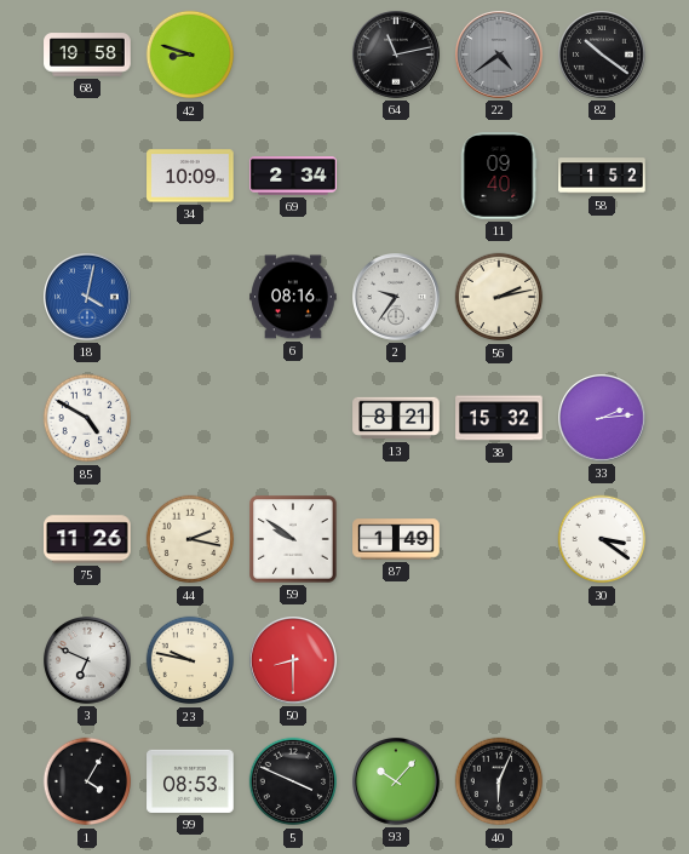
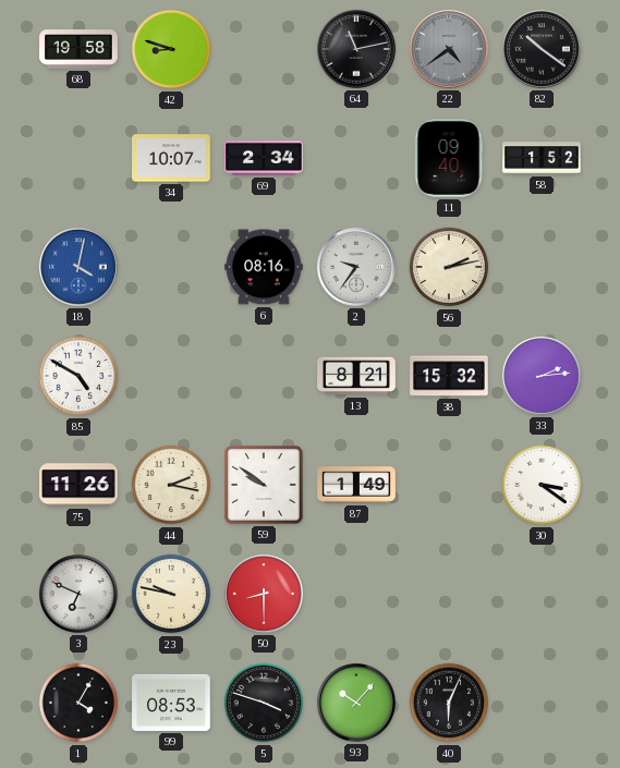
34: 10:09 -> 10:07 (171, 158)
5: 3:49 -> 3:48 (264, 703)
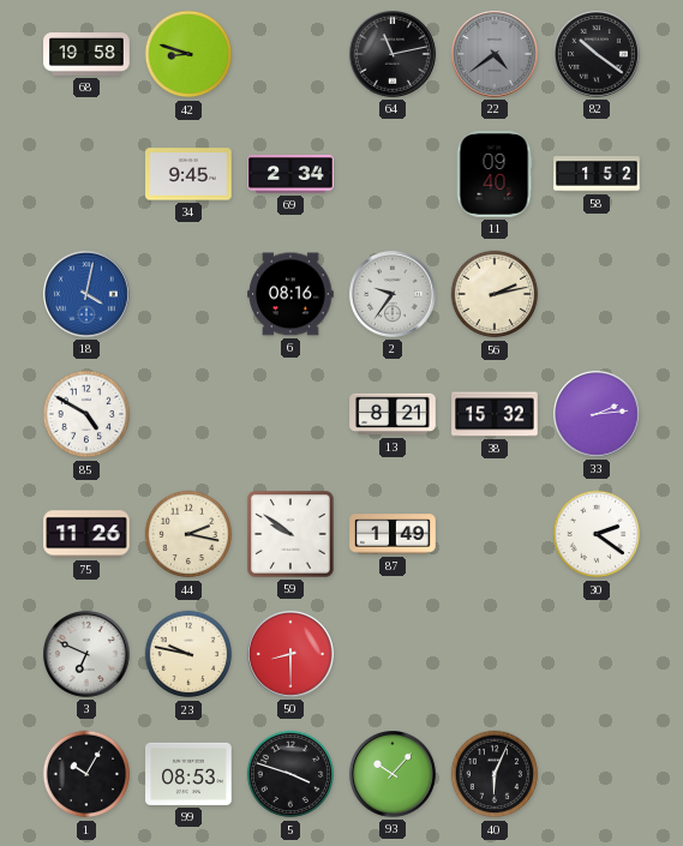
34: 10:07 -> 9:45 (188, 174)
30: 3:21 -> 2:21 (597, 534)
1: 4:05 -> 10:05 (86, 774)
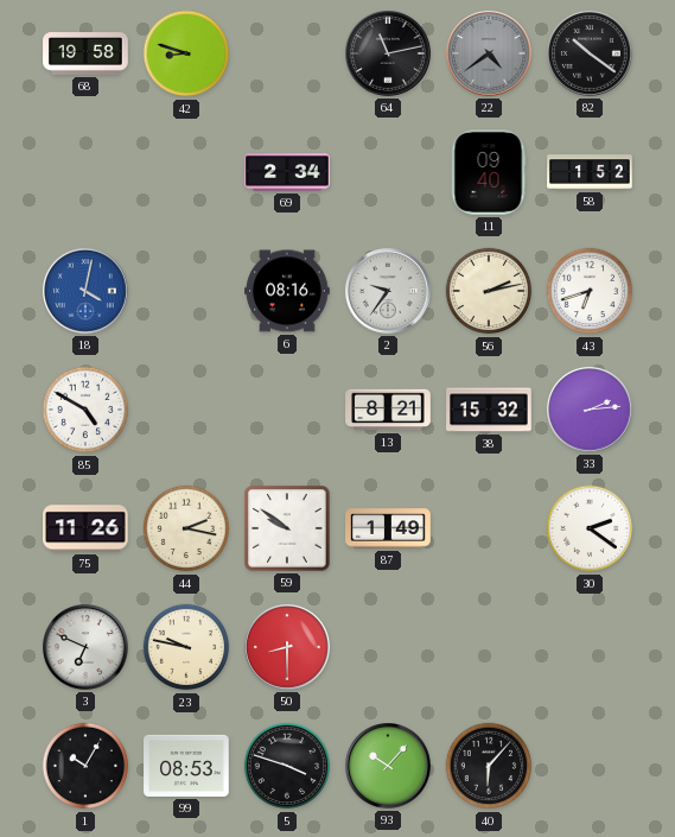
34: 9:45 -> none (188, 174)
43: none -> 6:42 (590, 291)
40: 6:04 -> 6:07 (489, 766)
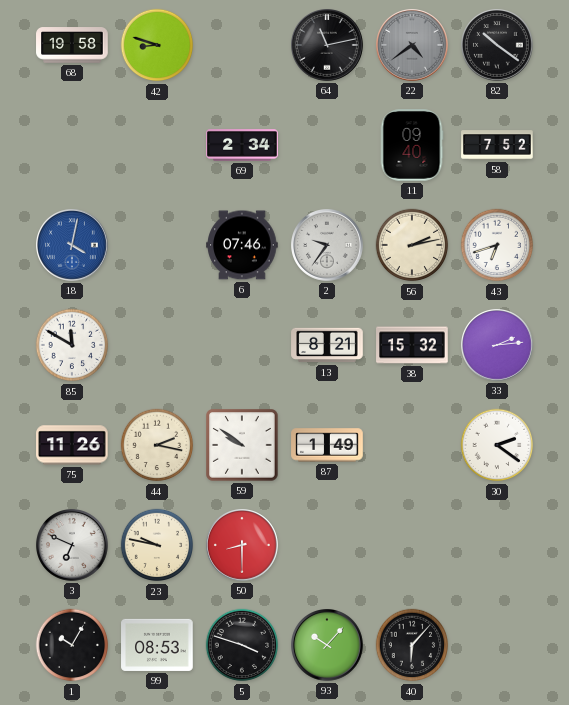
58: 1:52 -> 7:52 (497, 145)
6: 08:16 -> 07:46 (242, 245)
85: 4:50 -> 11:50 (72, 345)
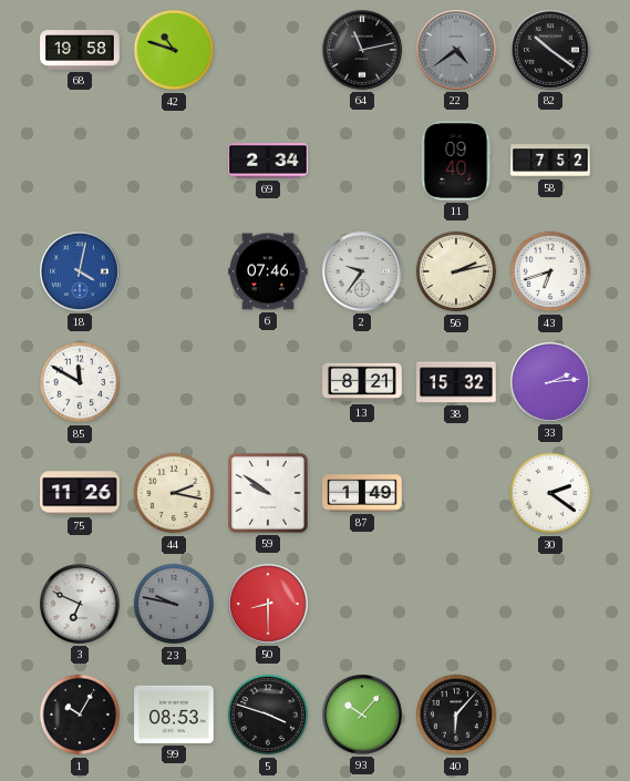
42: 8:48 -> 10:48 (174, 50)
23 dial: cream -> grey (174, 604)
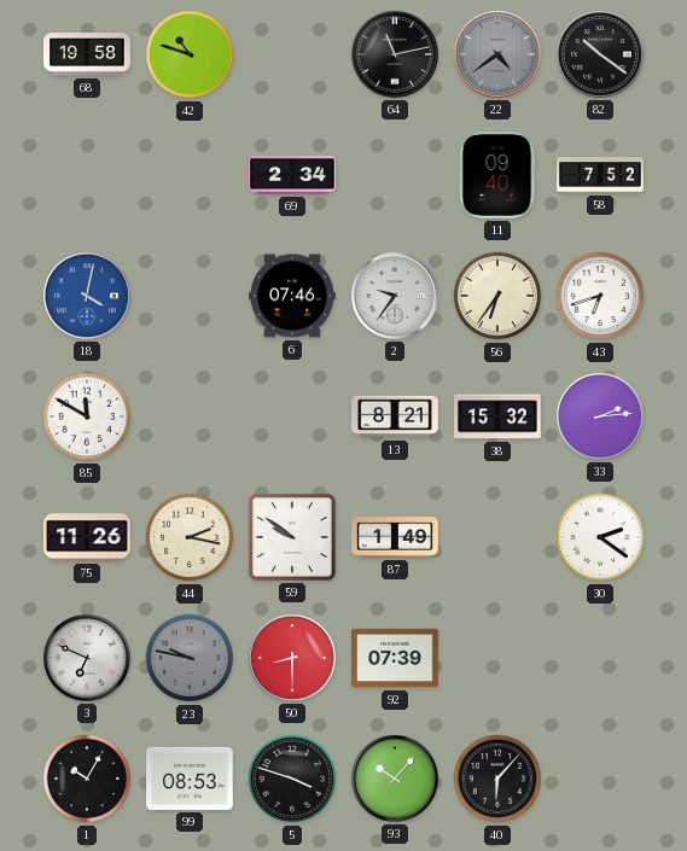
56: 2:13 -> 6:36 (497, 296)
92: none -> 07:39 (395, 658)
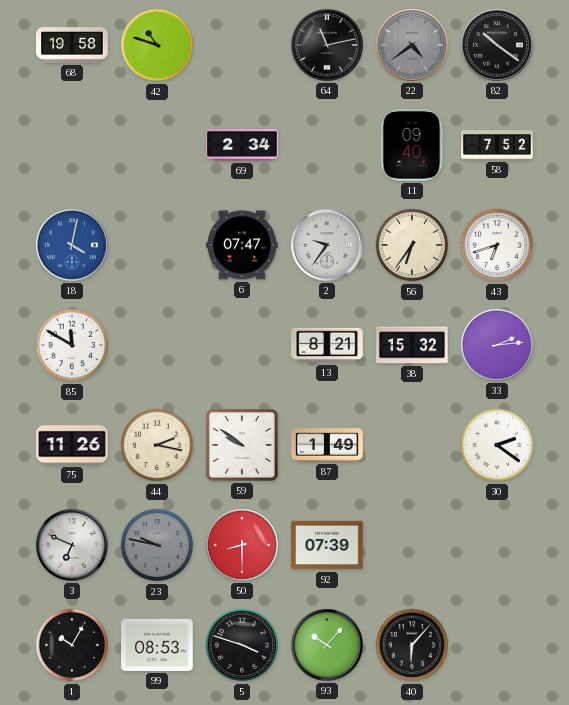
6: 07:46 -> 07:47 (242, 245)
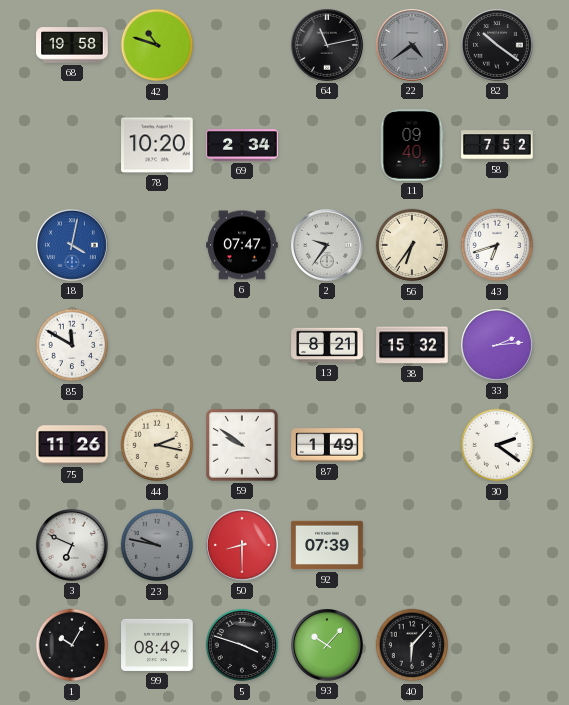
78: none -> 10:20 (157, 145)
99: 08:53 -> 08:49 (157, 645)
